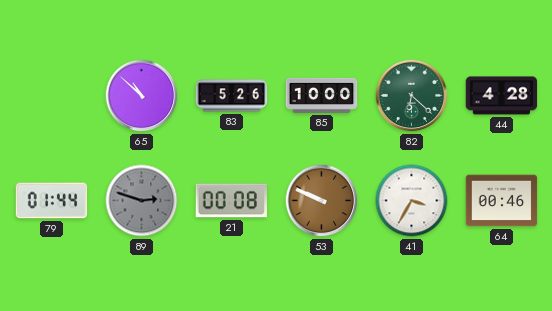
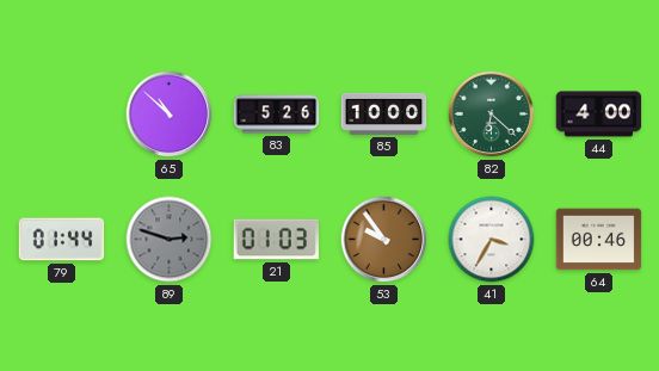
44: 4:28 -> 4:00 (599, 115)
21: 00:08 -> 01:03 (277, 240)
53: 9:49 -> 9:54 (384, 240)
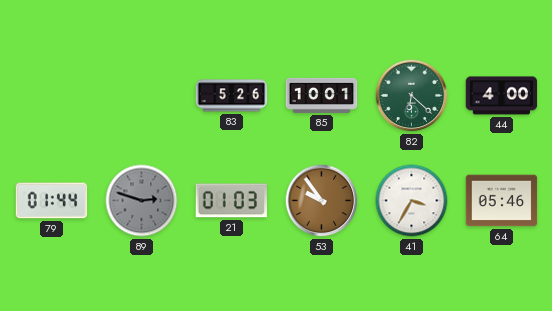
65: 10:52 -> none (170, 115)
85: 10:00 -> 10:01 (322, 95)
64: 00:46 -> 05:46 (502, 201)
